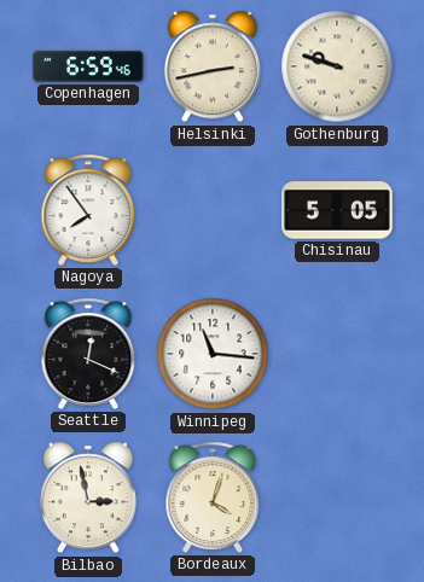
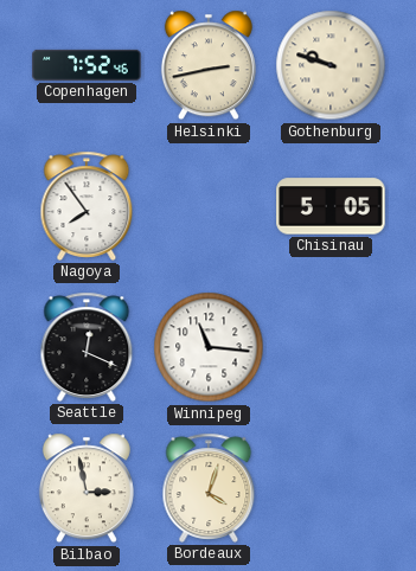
Copenhagen: 6:59 -> 7:52 (87, 65)
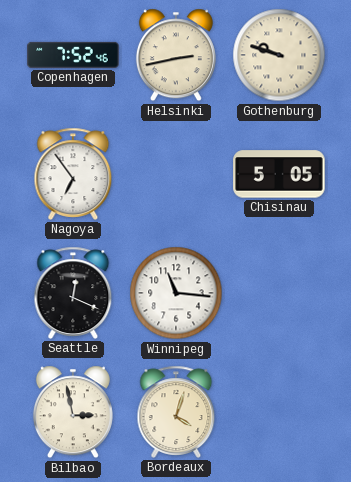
Nagoya: 7:54 -> 6:54 (73, 174)
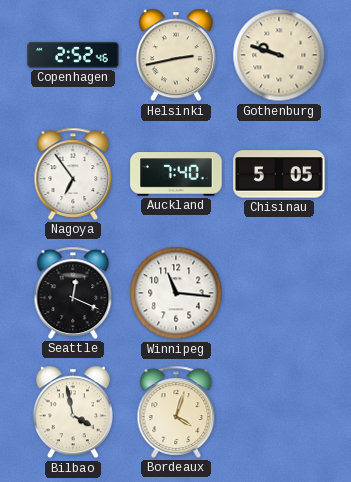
Copenhagen: 7:52 -> 2:52 (73, 55)
Auckland: none -> 7:40 (176, 174)
Bilbao: 2:58 -> 3:58 (73, 412)
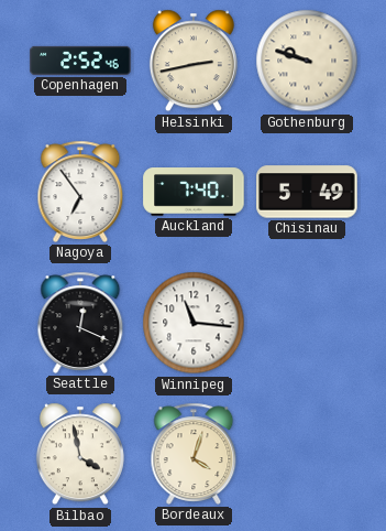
Chisinau: 5:05 -> 5:49 (307, 192)
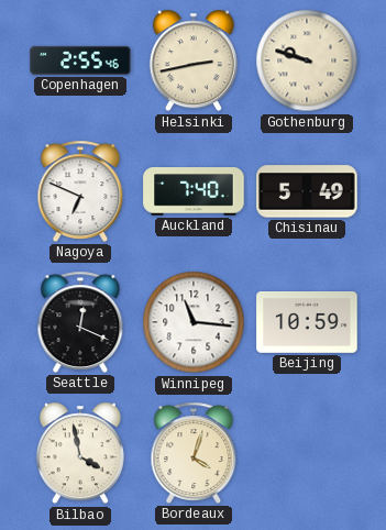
Copenhagen: 2:52 -> 2:55 (80, 60)
Nagoya: 6:54 -> 6:49 (80, 191)
Beijing: none -> 10:59 (307, 323)
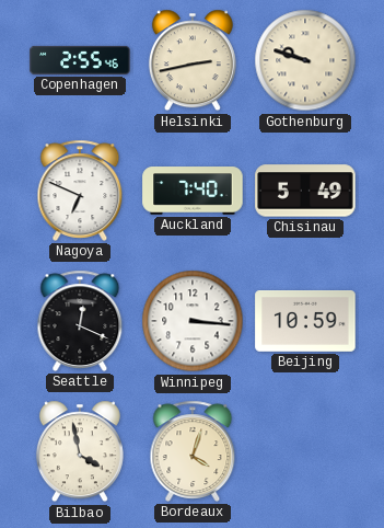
Winnipeg: 11:16 -> 3:16 (193, 321)
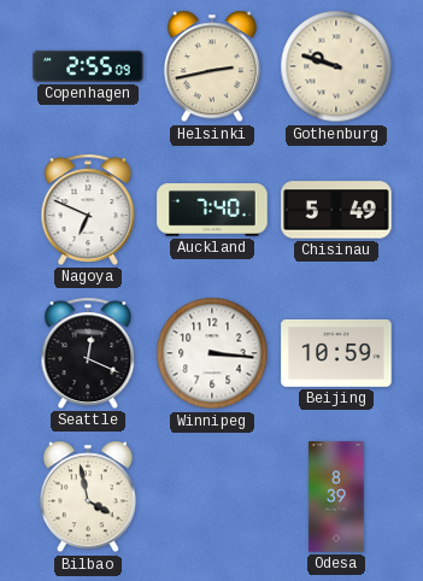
Copenhagen: 2:55:46 -> 2:55:09 (88, 66)
Bordeaux: 4:03 -> none (193, 451)
Odesa: none -> 8:39 (336, 497)
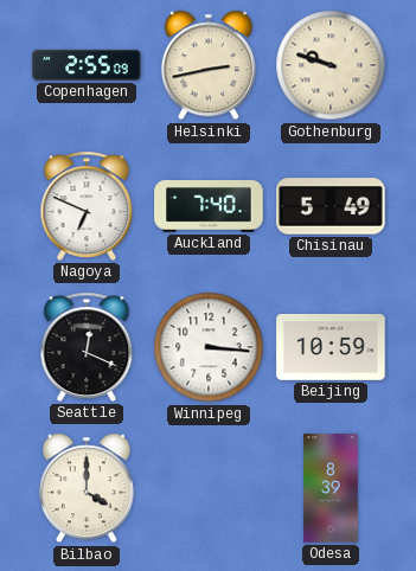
Bilbao: 3:58 -> 4:00 (87, 488)
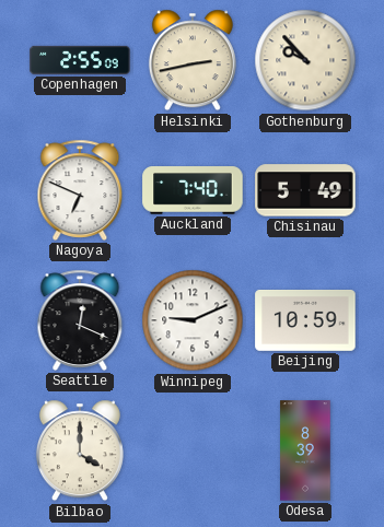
Gothenburg: 9:48 -> 9:53 (305, 60)
Winnipeg: 3:16 -> 9:11 (193, 320)
